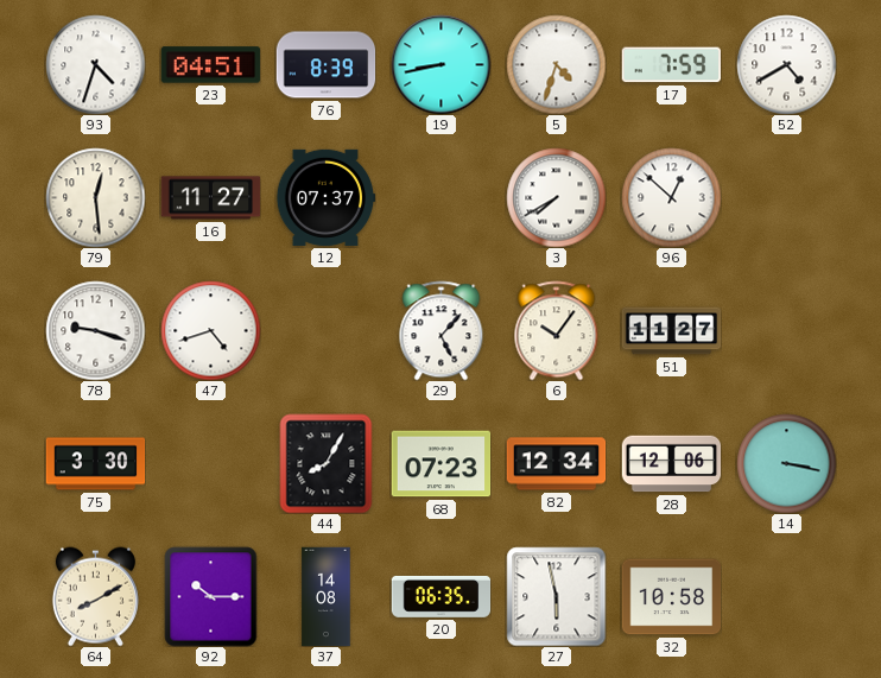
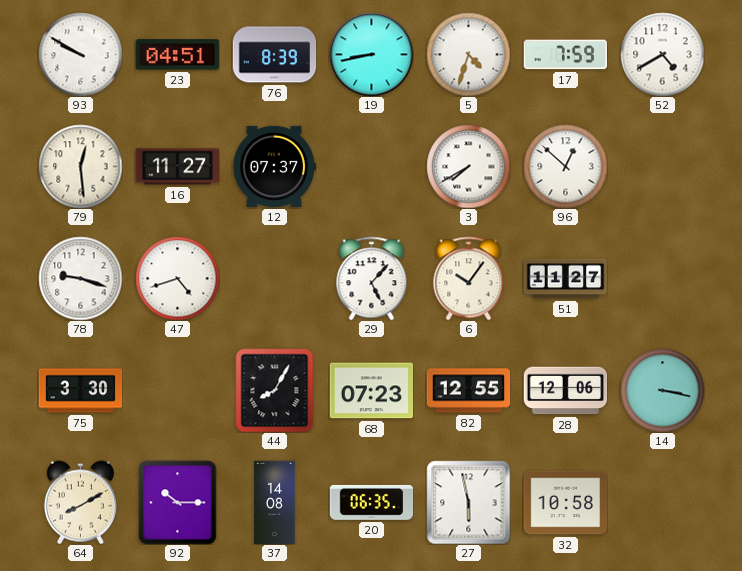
93: 4:33 -> 9:50 (80, 54)
82: 12:34 -> 12:55 (468, 391)
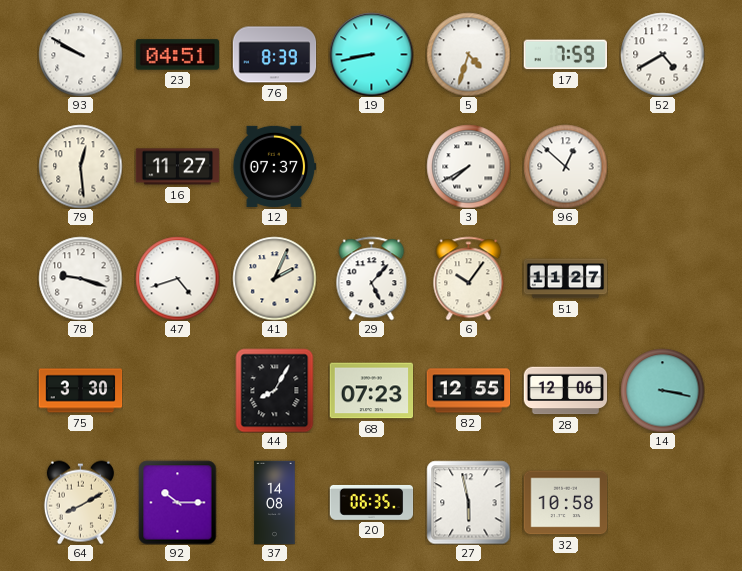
41: none -> 2:04 (274, 278)
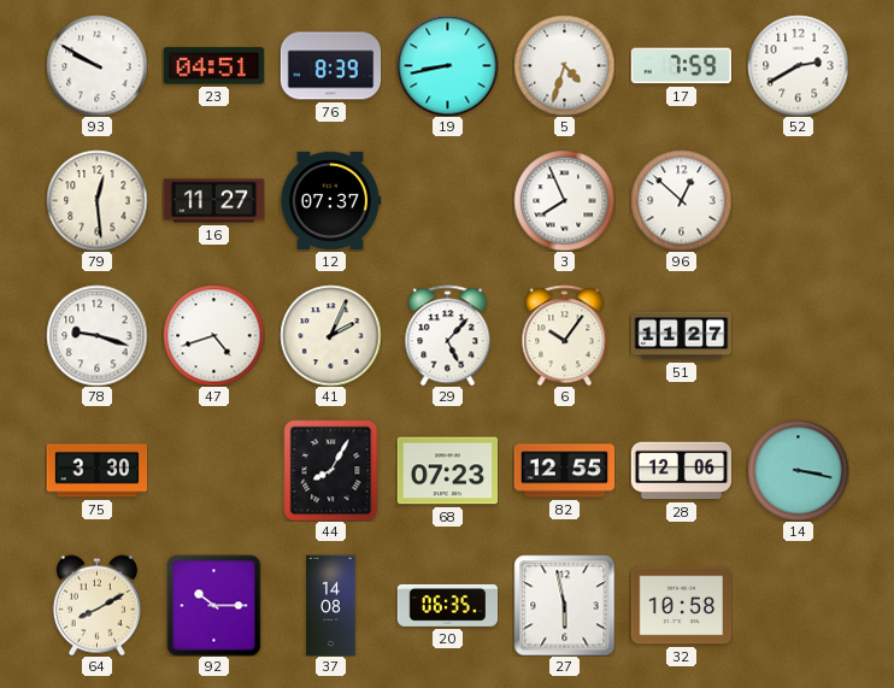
52: 4:40 -> 2:40 (798, 65)
3: 7:40 -> 7:56 (564, 200)
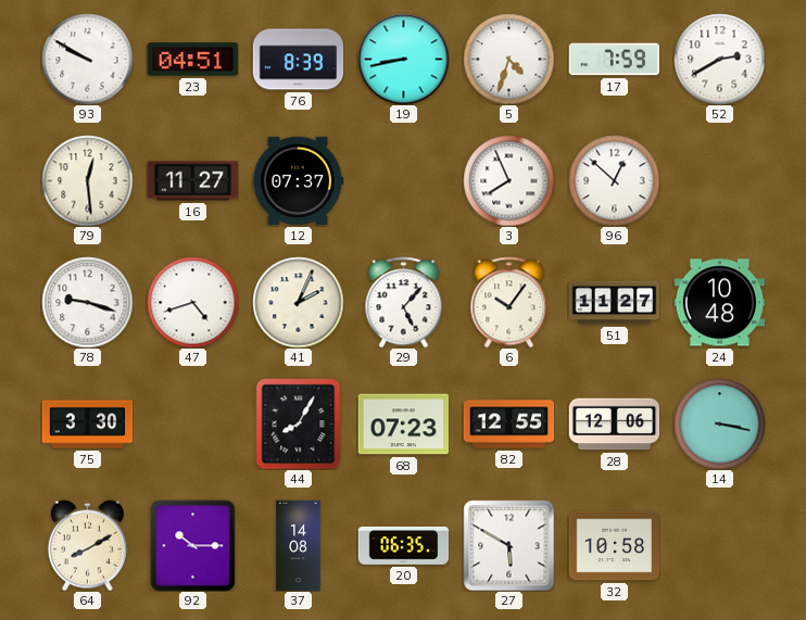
24: none -> 10:48 (719, 303)
27: 5:58 -> 5:50 (508, 545)
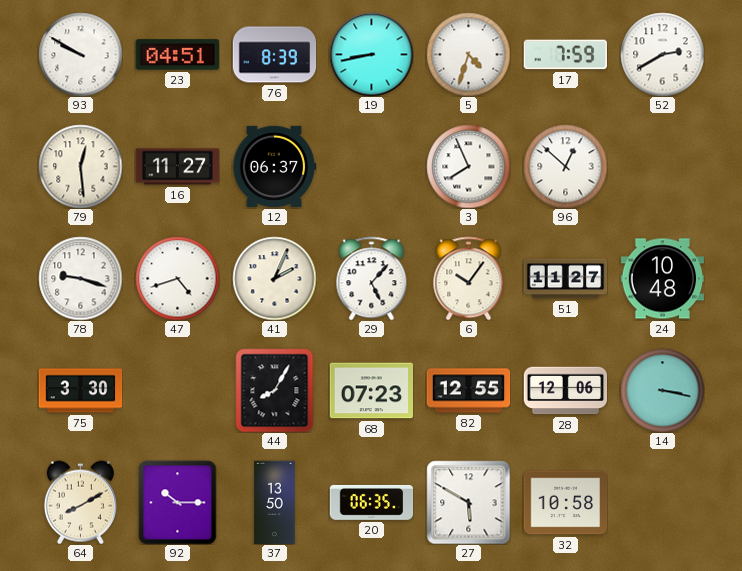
12: 07:37 -> 06:37 (274, 166)
37: 14:08 -> 13:50 (275, 502)
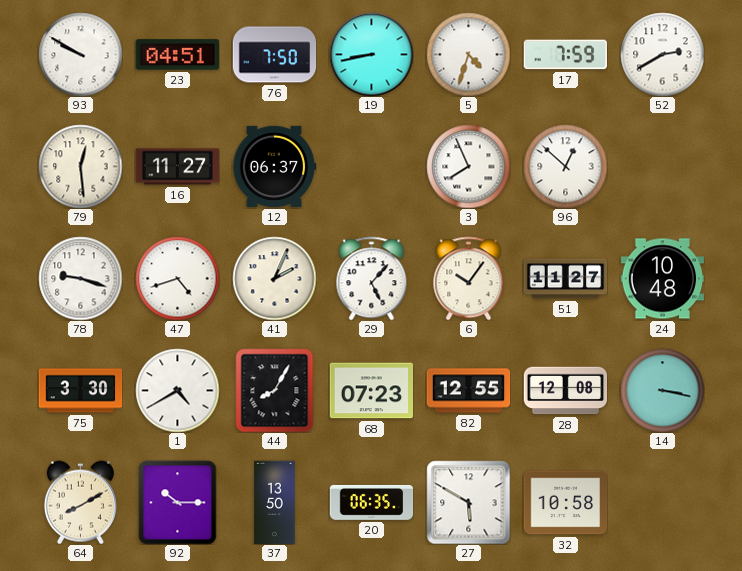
76: 8:39 -> 7:50 (274, 55)
1: none -> 4:40 (177, 390)
28: 12:06 -> 12:08 (565, 391)
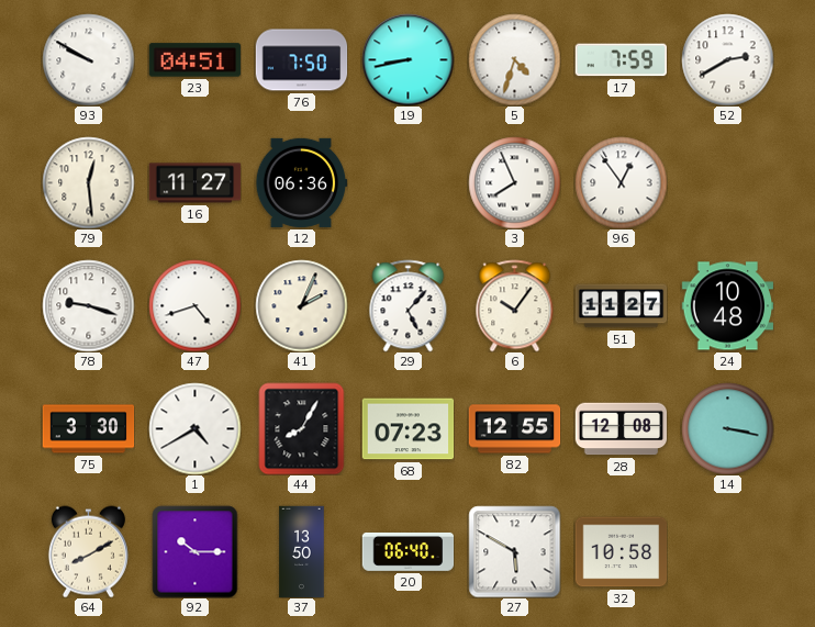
12: 06:37 -> 06:36 (301, 182)
96: 12:52 -> 12:54 (621, 182)
20: 06:35 -> 06:40 (407, 551)
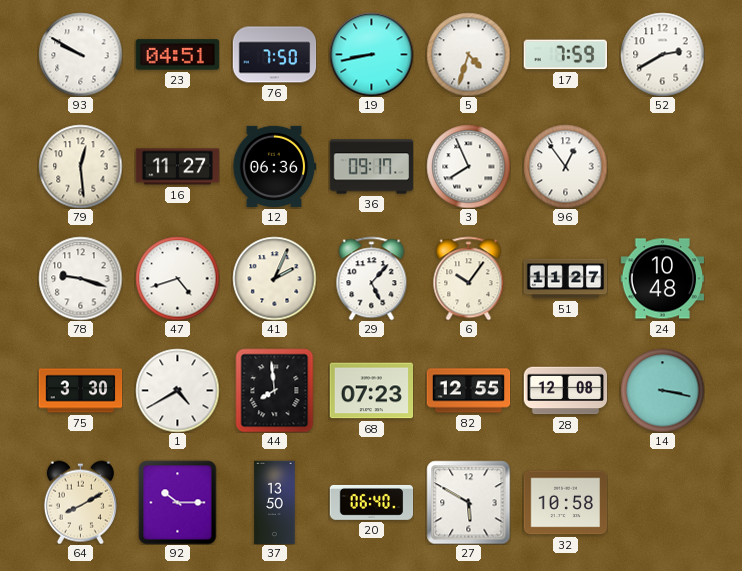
36: none -> 09:17 (371, 167)
44: 8:05 -> 7:59 (275, 390)
